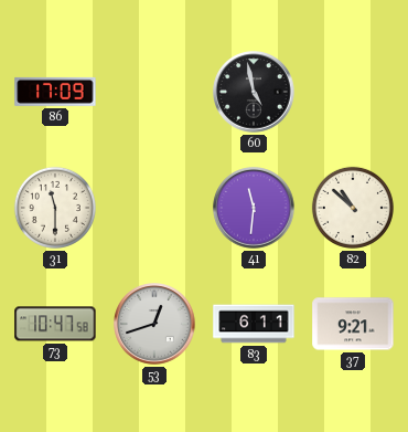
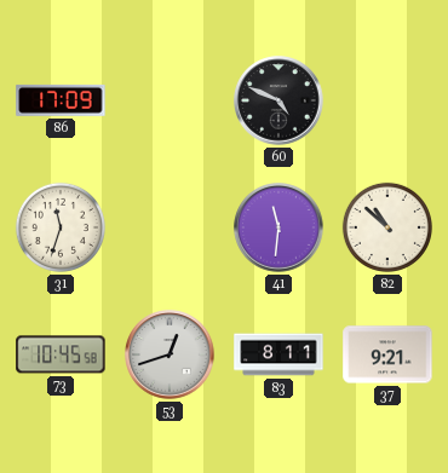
60: 4:58 -> 4:49 (278, 100)
31: 11:30 -> 11:33 (61, 227)
73: 10:47 -> 10:45 (61, 354)
83: 6:11 -> 8:11 (278, 354)
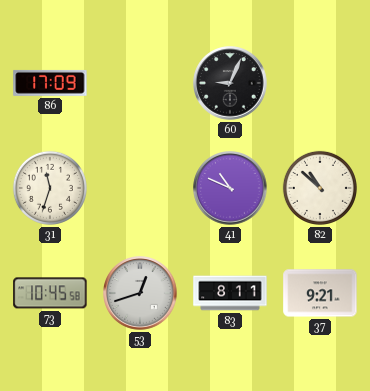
60: 4:49 -> 9:04 (230, 83)
41: 11:31 -> 10:49 (230, 188)
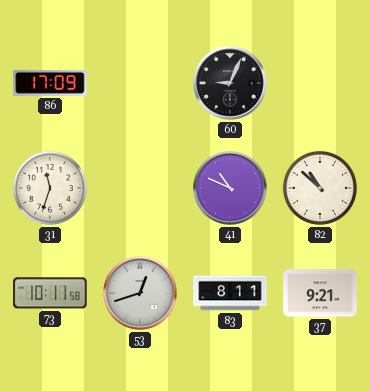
73: 10:45 -> 10:11 (50, 293)
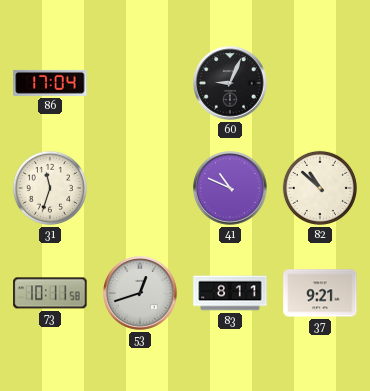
86: 17:09 -> 17:04 (50, 83)
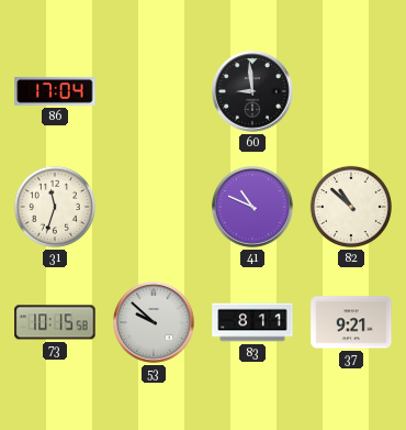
60: 9:04 -> 8:59 (252, 91)
73: 10:11 -> 10:15 (55, 322)
53: 12:42 -> 9:52 (154, 322)
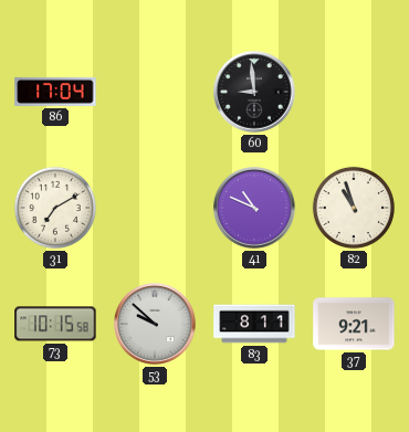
31: 11:33 -> 7:10 (55, 208)
82: 10:52 -> 10:57 (354, 208)
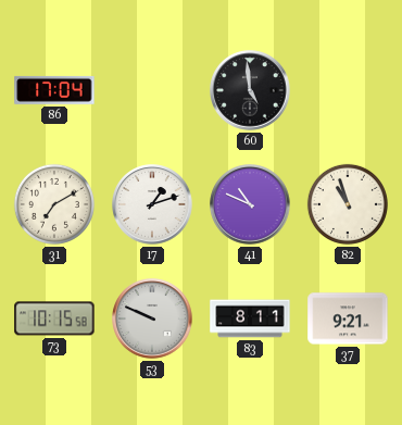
60: 8:59 -> 4:59 (250, 90)
17: none -> 1:12 (152, 204)
53: 9:52 -> 9:49 (152, 318)
